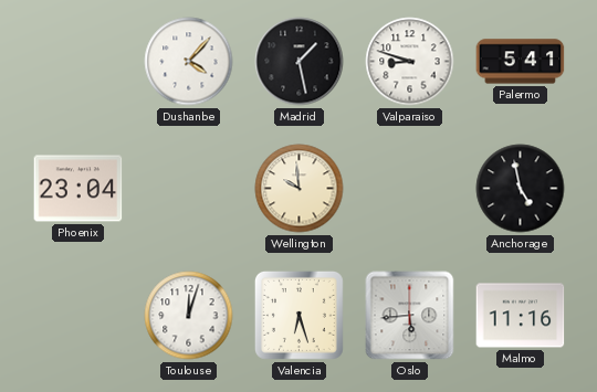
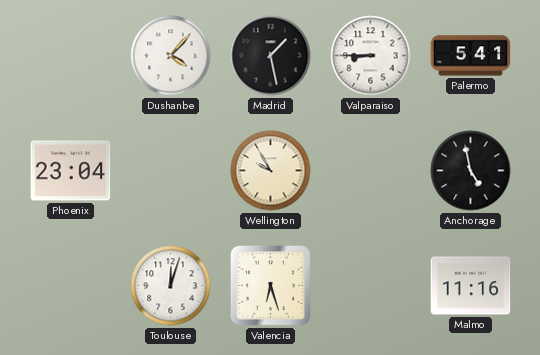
Valparaiso: 8:48 -> 8:45 (371, 56)
Wellington: 9:59 -> 9:55 (271, 171)
Oslo: 5:44 -> none (410, 316)
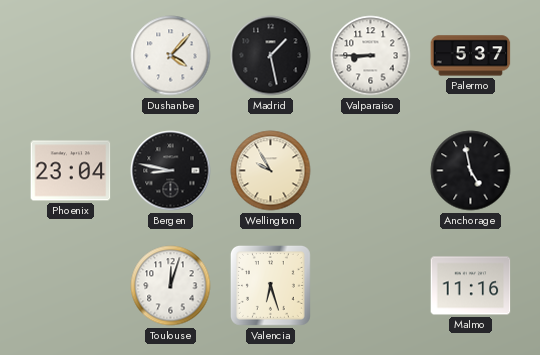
Palermo: 5:41 -> 5:37 (471, 56)
Bergen: none -> 8:47 (171, 171)
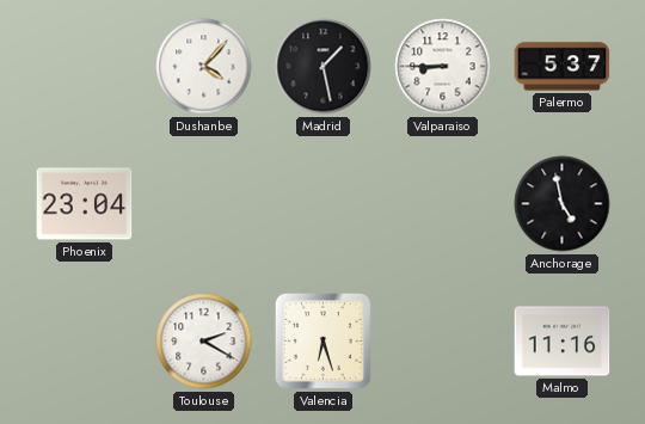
Bergen: 8:47 -> none (171, 171)
Wellington: 9:55 -> none (271, 171)
Toulouse: 12:03 -> 2:20 (204, 342)
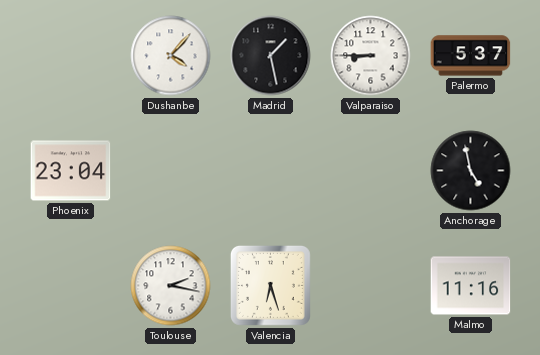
Toulouse: 2:20 -> 2:17 (171, 286)
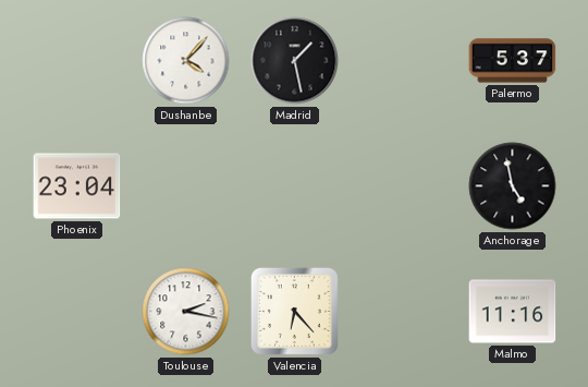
Valparaiso: 8:45 -> none (371, 56)
Valencia: 6:27 -> 6:23 (294, 311)
